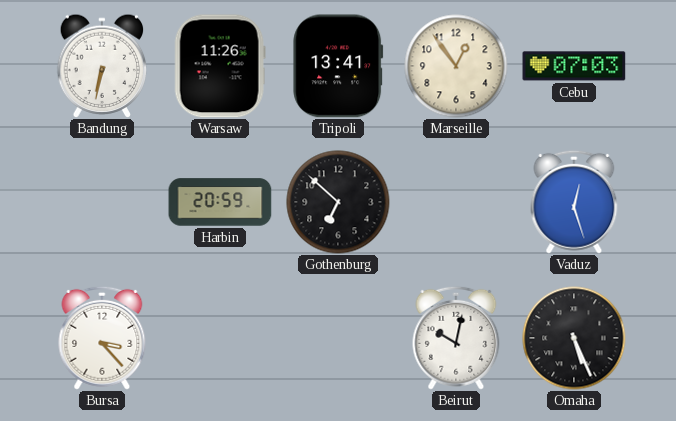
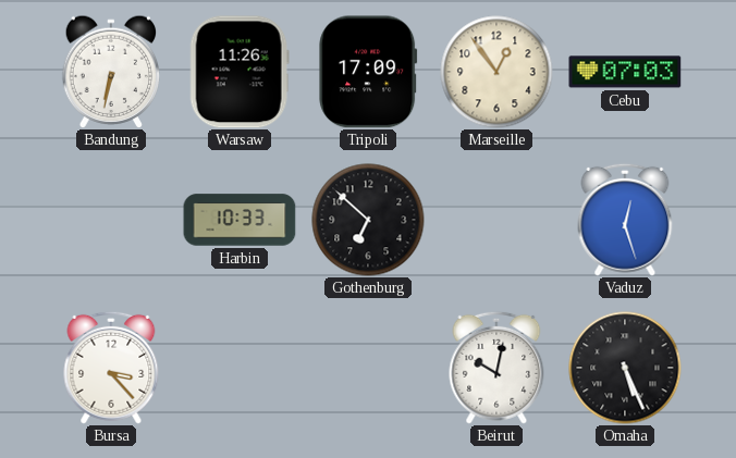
Tripoli: 13:41 -> 17:09 (368, 72)
Harbin: 20:59 -> 10:33 (240, 220)
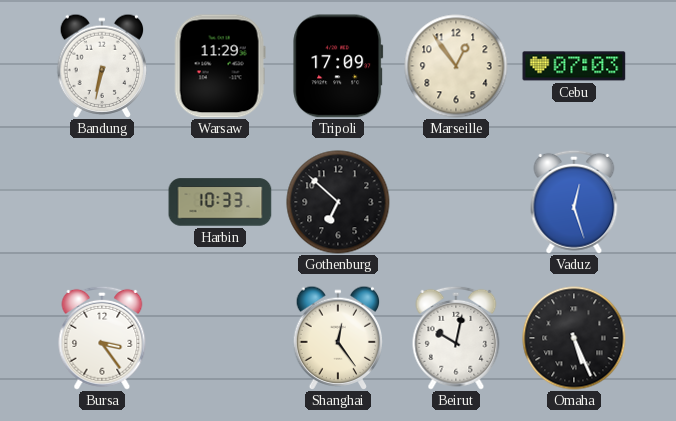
Warsaw: 11:26 -> 11:29 (220, 66)
Bursa: 3:23 -> 3:24 (102, 338)
Shanghai: none -> 12:24 (338, 337)
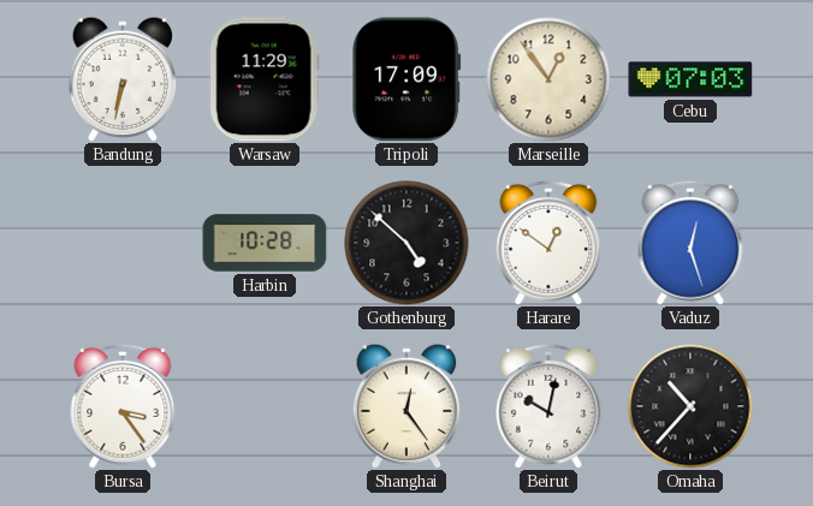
Harbin: 10:33 -> 10:28 (265, 243)
Gothenburg: 6:52 -> 4:52 (406, 243)
Harare: none -> 12:51 (548, 243)
Omaha: 5:26 -> 10:37 (690, 406)
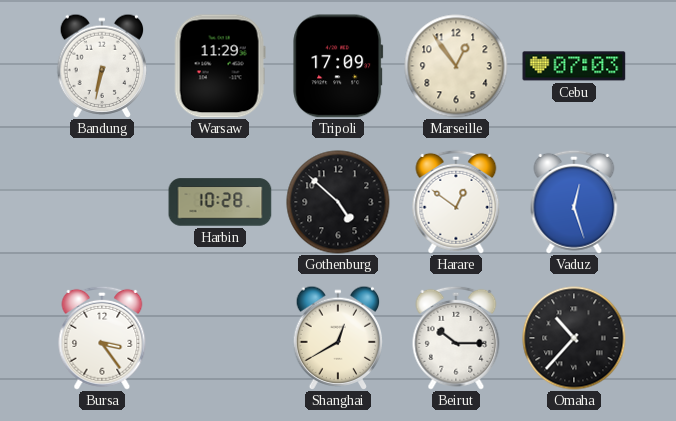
Shanghai: 12:24 -> 12:40 (338, 337)
Beirut: 10:02 -> 10:15 (456, 338)
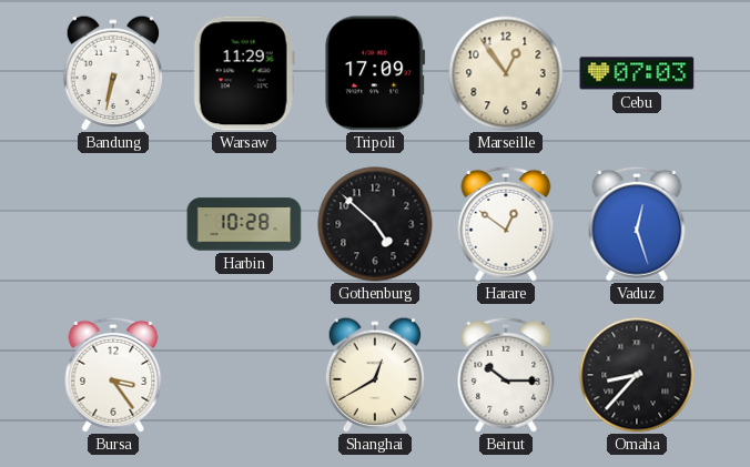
Omaha: 10:37 -> 8:37 (637, 375)
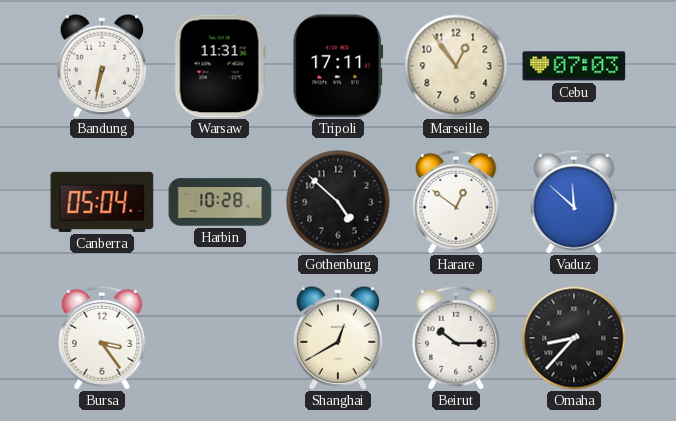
Warsaw: 11:29 -> 11:31 (220, 66)
Tripoli: 17:09 -> 17:11 (338, 66)
Canberra: none -> 05:04 (102, 202)
Vaduz: 12:27 -> 11:52 (574, 202)
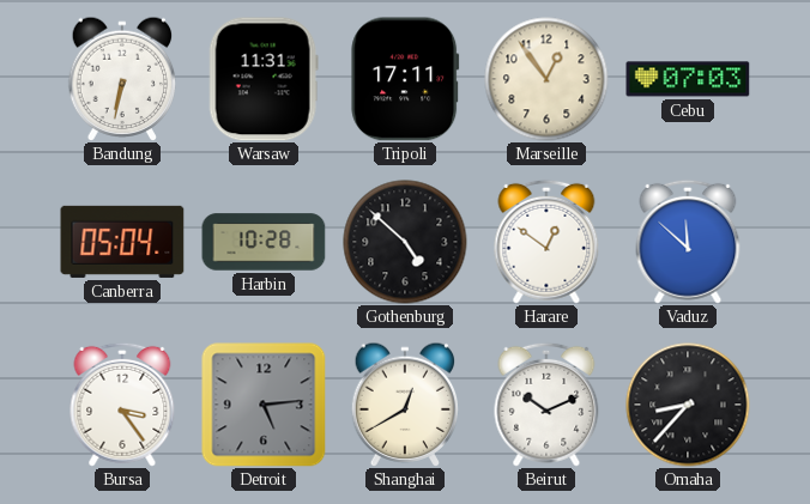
Detroit: none -> 5:14 (264, 405)
Beirut: 10:15 -> 10:11 (546, 405)
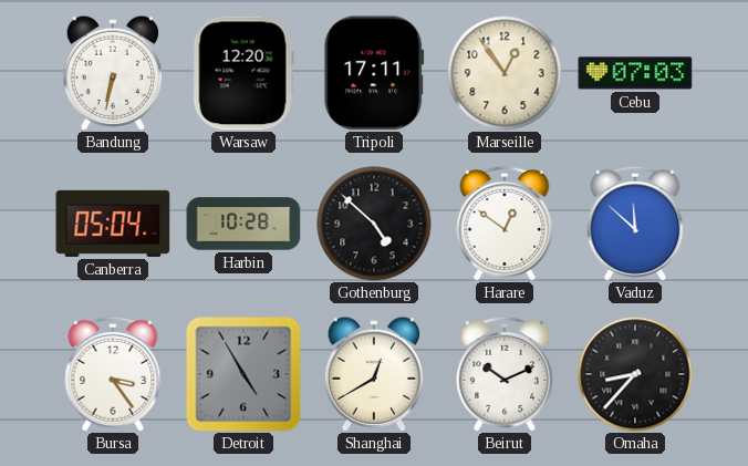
Warsaw: 11:31 -> 12:20 (243, 73)
Detroit: 5:14 -> 4:55 (243, 374)
